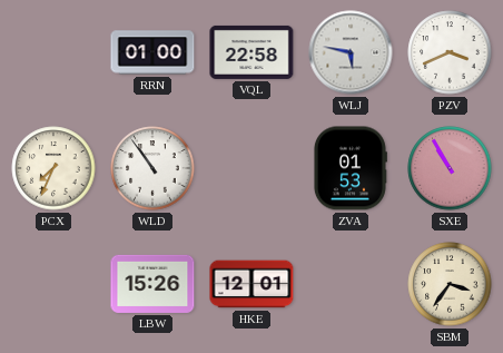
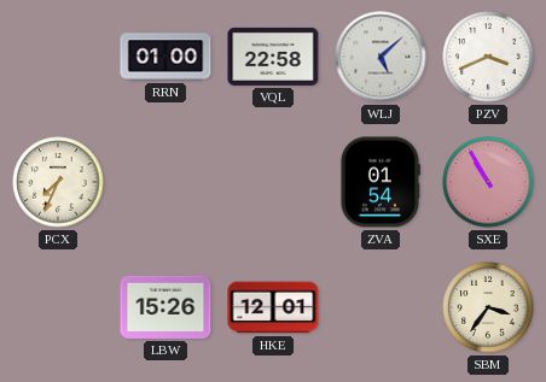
WLJ: 5:47 -> 5:08 (381, 57)
WLD: 10:54 -> none (152, 168)
ZVA: 01:53 -> 01:54 (379, 182)
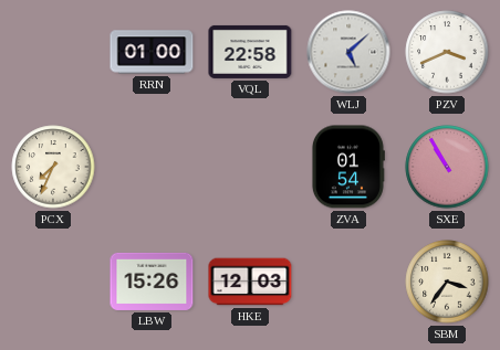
HKE: 12:01 -> 12:03 (250, 282)
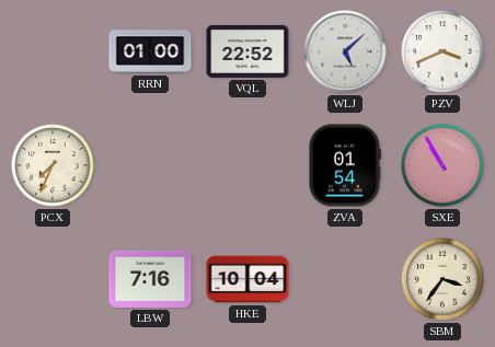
VQL: 22:58 -> 22:52 (248, 51)
LBW: 15:26 -> 7:16 (150, 279)
HKE: 12:03 -> 10:04 (248, 279)
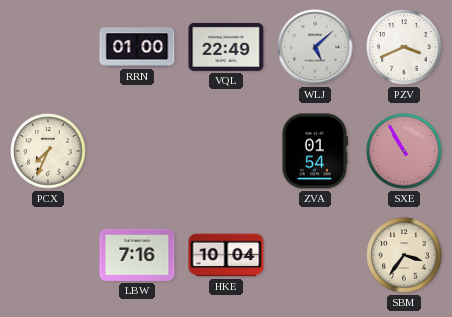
VQL: 22:52 -> 22:49 (226, 47)
